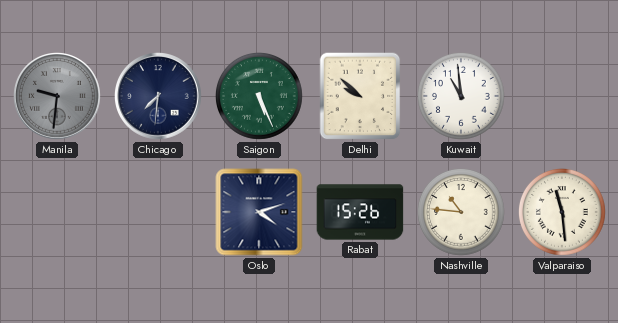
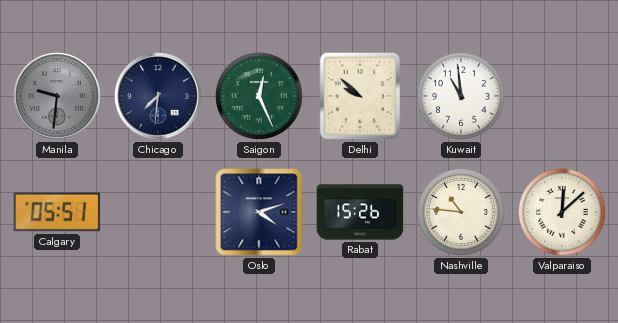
Saigon: 5:26 -> 12:26 (260, 97)
Calgary: none -> 05:51 (57, 212)
Valparaiso: 11:29 -> 12:08 (563, 213)
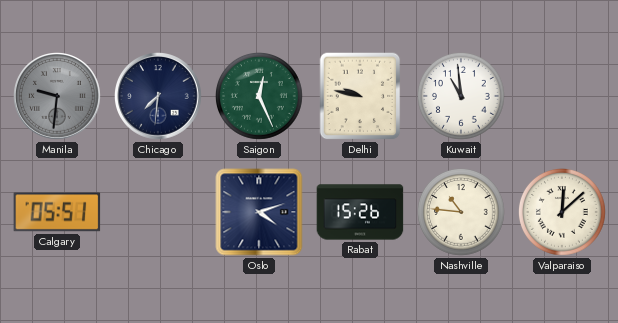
Delhi: 9:52 -> 9:47 (360, 96)
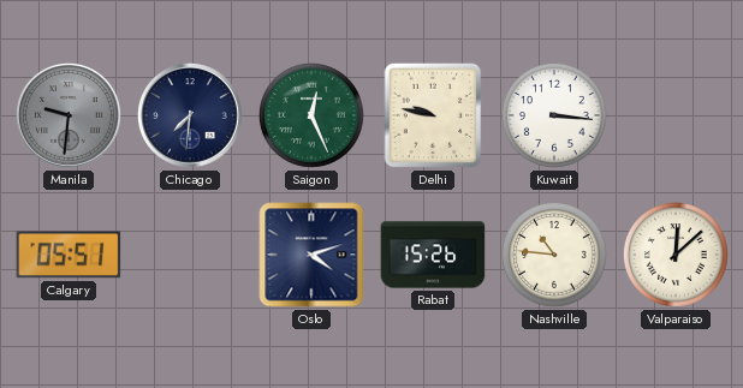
Kuwait: 10:59 -> 3:16 (555, 117)
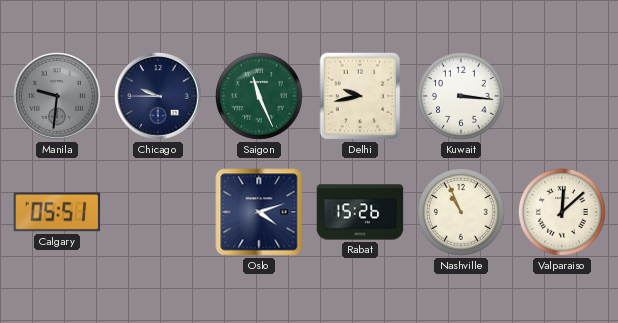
Chicago: 7:31 -> 9:45 (159, 97)
Saigon: 12:26 -> 11:26 (260, 97)
Delhi: 9:47 -> 9:43 (360, 96)
Nashville: 10:46 -> 10:56 (462, 213)
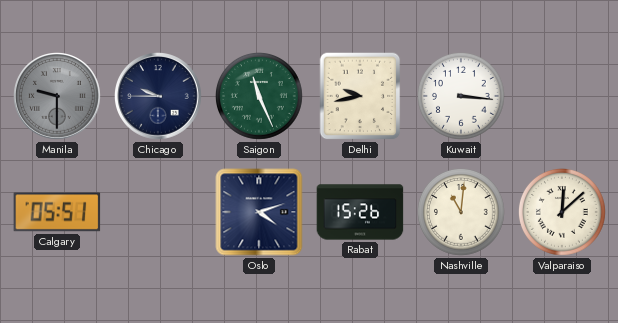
Manila: 9:31 -> 9:30 (58, 97)
Nashville: 10:56 -> 11:01 (462, 213)
